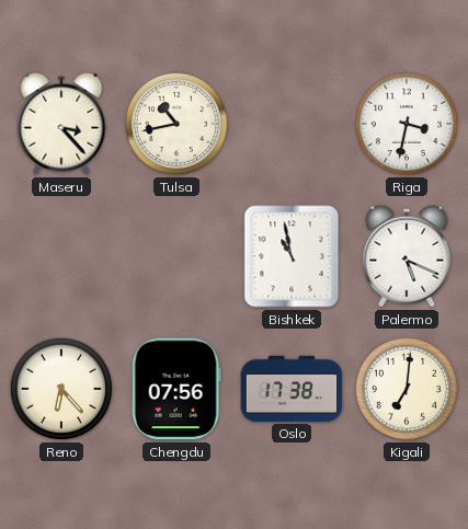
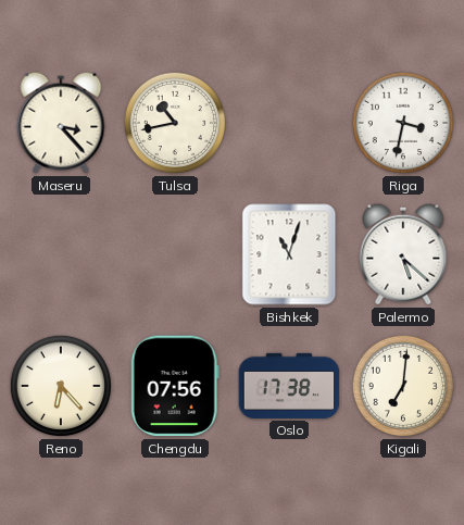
Bishkek: 10:58 -> 11:03 (289, 254)
Palermo: 5:19 -> 5:22 (403, 254)
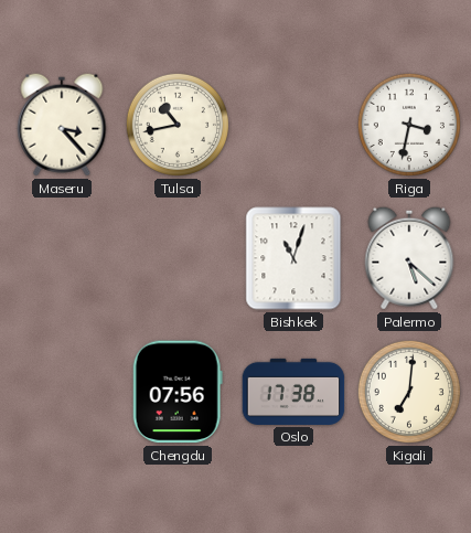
Reno: 6:23 -> none (61, 386)
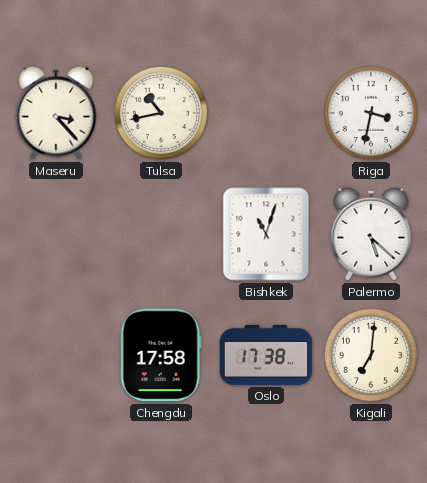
Chengdu: 07:56 -> 17:58 (161, 355)
